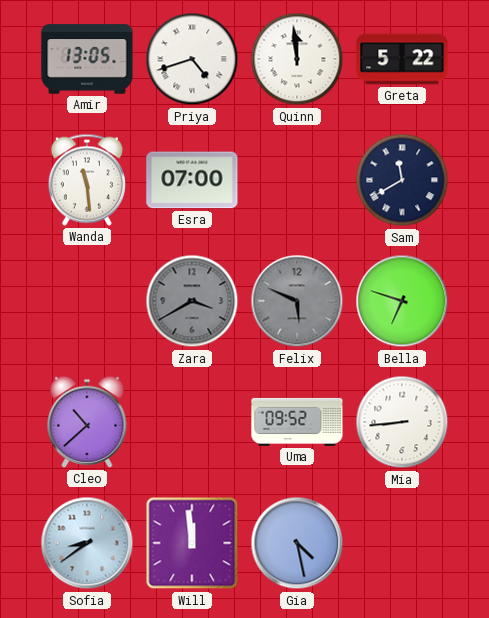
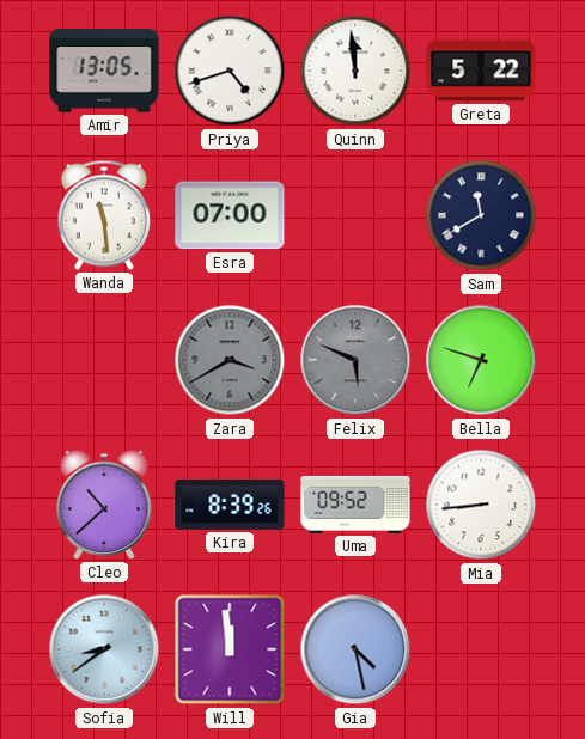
Kira: none -> 8:39 (230, 505)
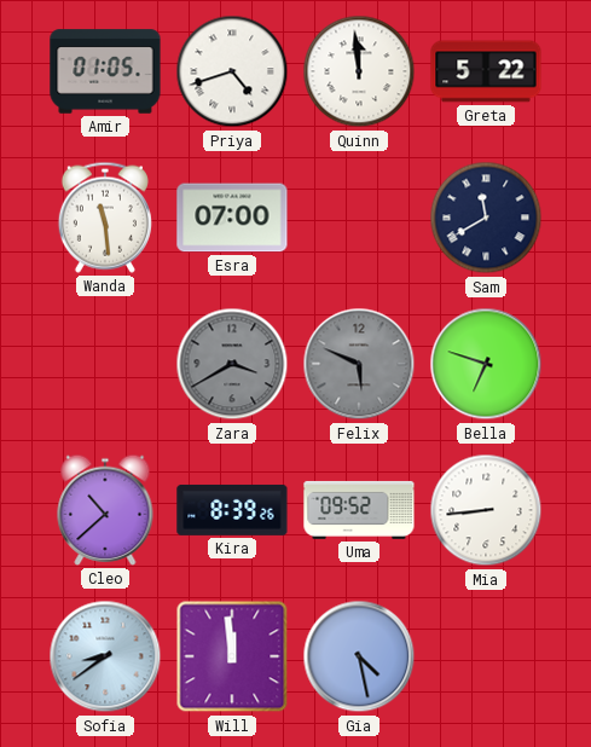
Amir: 13:05 -> 01:05 (105, 71)
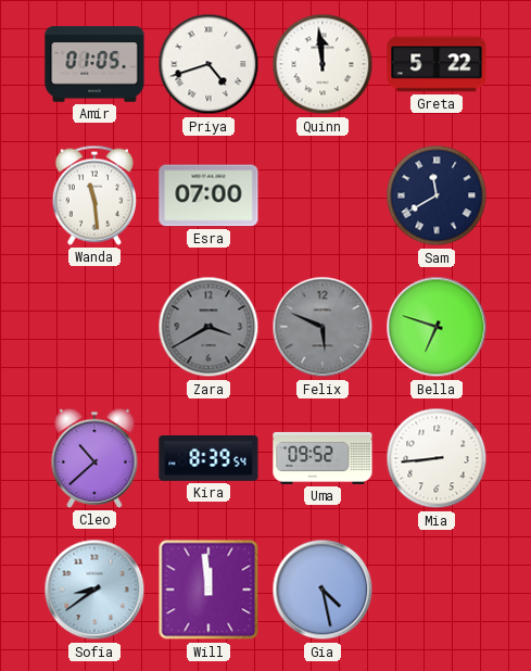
Kira: 8:39:26 -> 8:39:54 (208, 458)
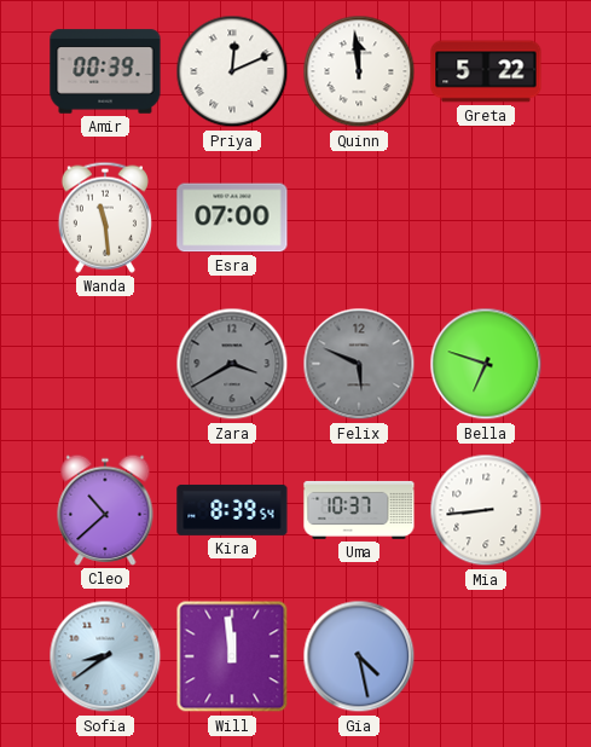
Amir: 01:05 -> 00:39 (105, 71)
Priya: 4:42 -> 12:11 (232, 71)
Sam: 11:40 -> none (437, 195)
Uma: 09:52 -> 10:37 (359, 510)
